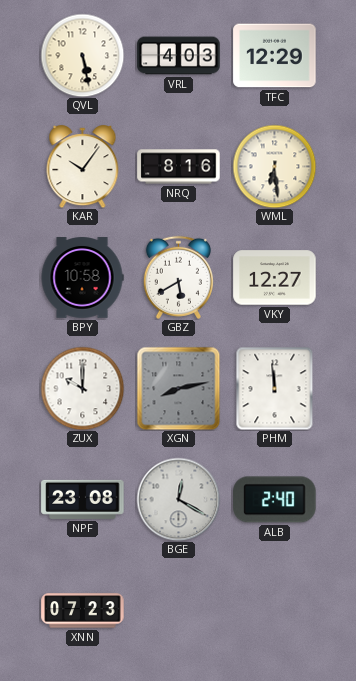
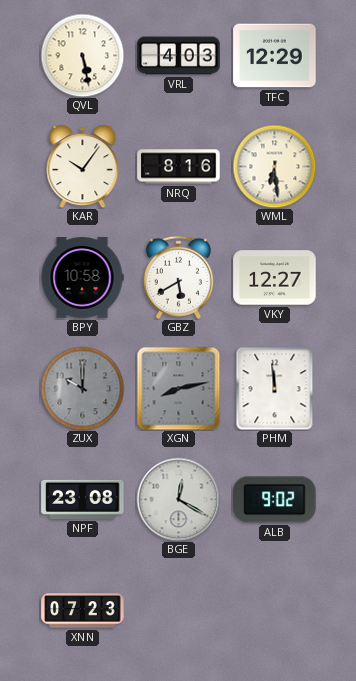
ZUX dial: white -> grey (82, 388)
ALB: 2:40 -> 9:02 (275, 500)
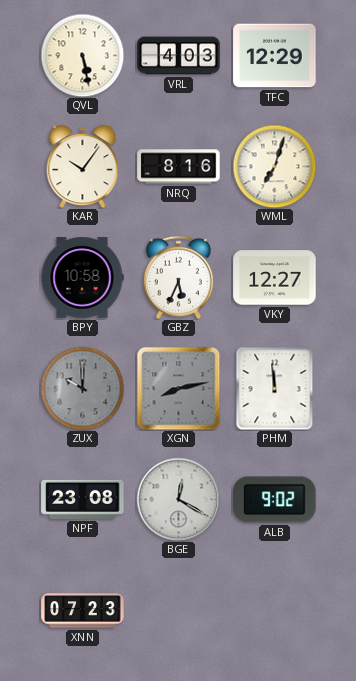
WML: 6:29 -> 7:03 (274, 166)
GBZ: 5:40 -> 5:34 (178, 277)
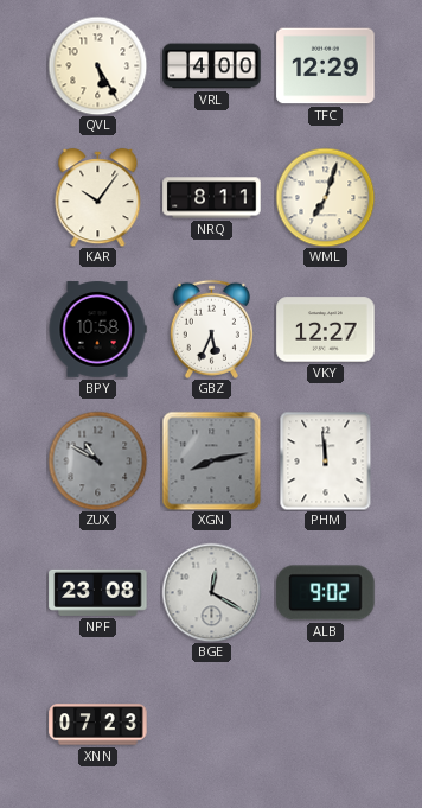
QVL: 5:28 -> 5:25 (97, 65)
VRL: 4:03 -> 4:00 (212, 66)
NRQ: 8:16 -> 8:11 (212, 198)
ZUX: 10:00 -> 10:50 (97, 460)
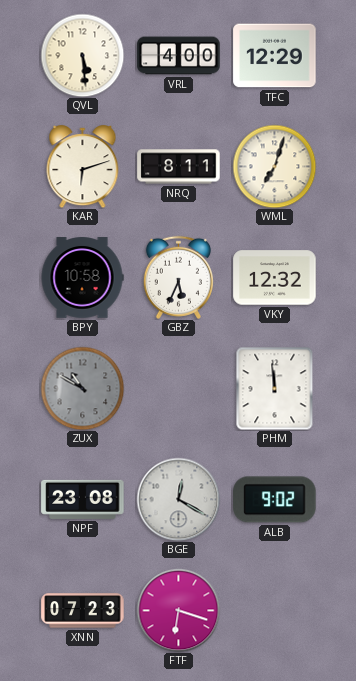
QVL: 5:25 -> 5:29 (82, 55)
KAR: 10:06 -> 6:12 (83, 167)
VKY: 12:27 -> 12:32 (275, 278)
XGN: 8:13 -> none (211, 460)
FTF: none -> 6:18 (178, 610)
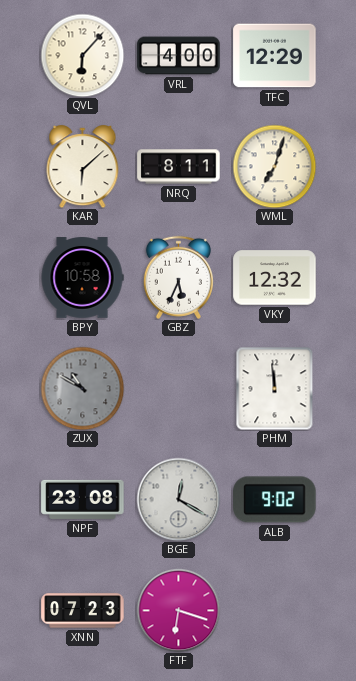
QVL: 5:29 -> 6:07 (82, 55)
KAR: 6:12 -> 6:08 (83, 167)
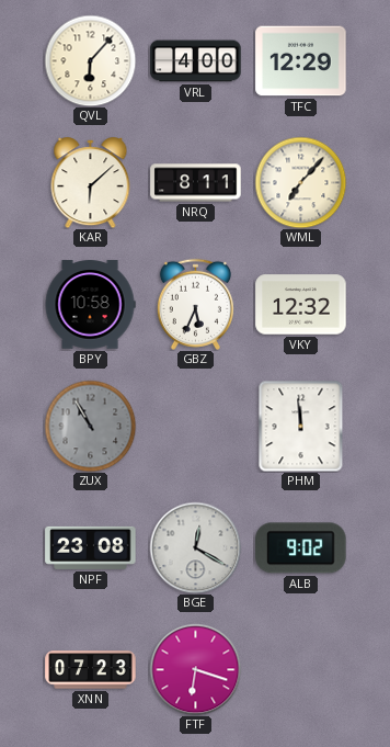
WML: 7:03 -> 7:07 (300, 182)
ZUX: 10:50 -> 10:55 (90, 426)
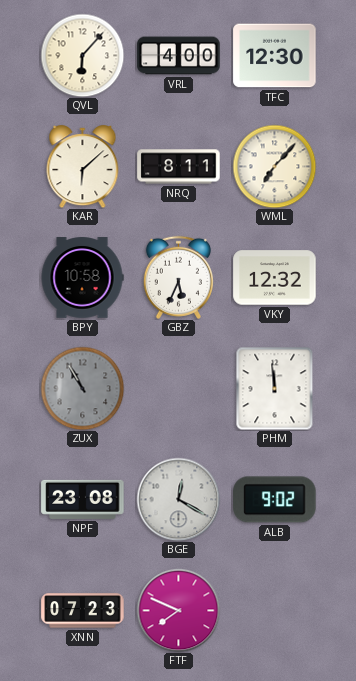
TFC: 12:29 -> 12:30 (275, 56)
FTF: 6:18 -> 7:49 (178, 610)
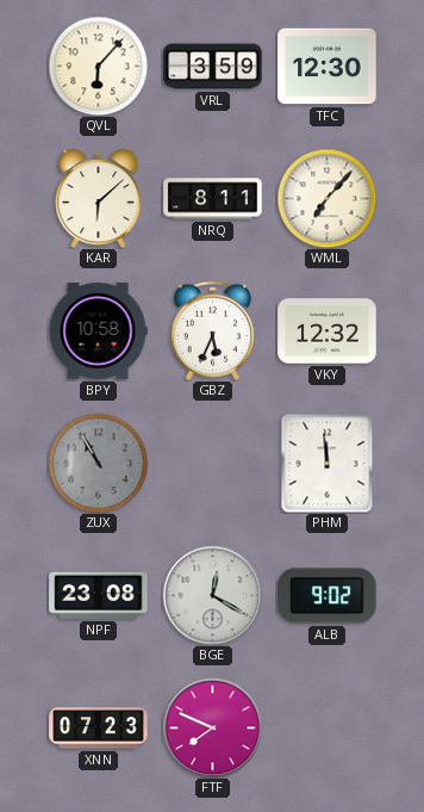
VRL: 4:00 -> 3:59 (213, 67)
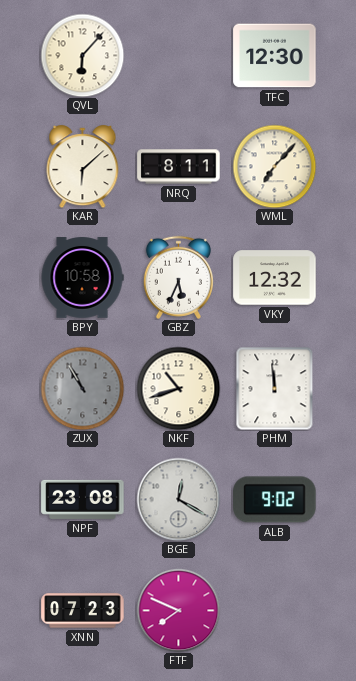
VRL: 3:59 -> none (213, 67)
NKF: none -> 10:42 (178, 388)
